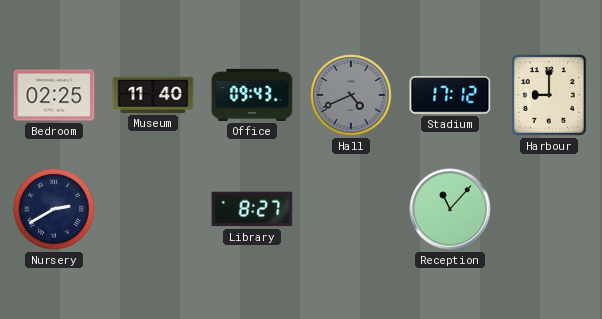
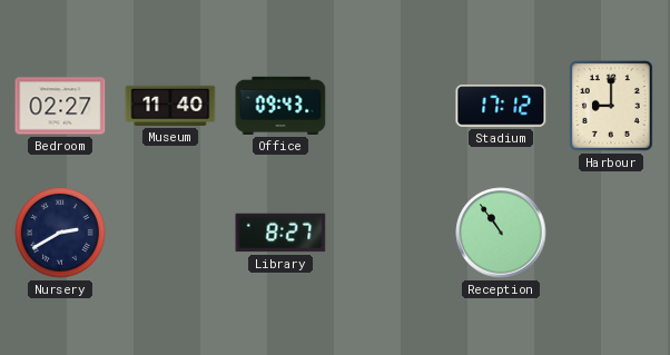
Bedroom: 02:25 -> 02:27 (60, 106)
Hall: 4:41 -> none (351, 95)
Reception: 11:07 -> 10:54 (501, 233)
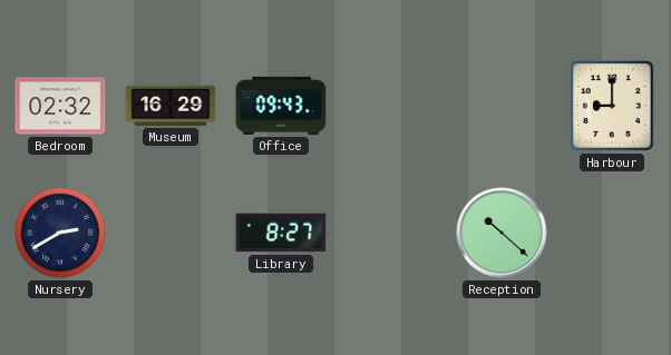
Bedroom: 02:27 -> 02:32 (60, 106)
Museum: 11:40 -> 16:29 (171, 106)
Stadium: 17:12 -> none (501, 106)
Reception: 10:54 -> 10:22 (502, 233)
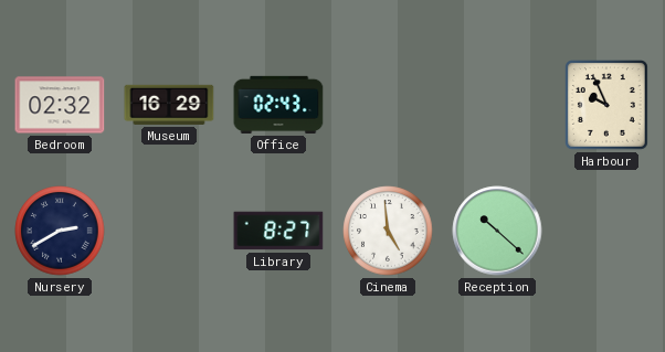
Office: 09:43 -> 02:43 (278, 105)
Harbour: 9:00 -> 9:56 (608, 106)
Cinema: none -> 4:59 (388, 231)
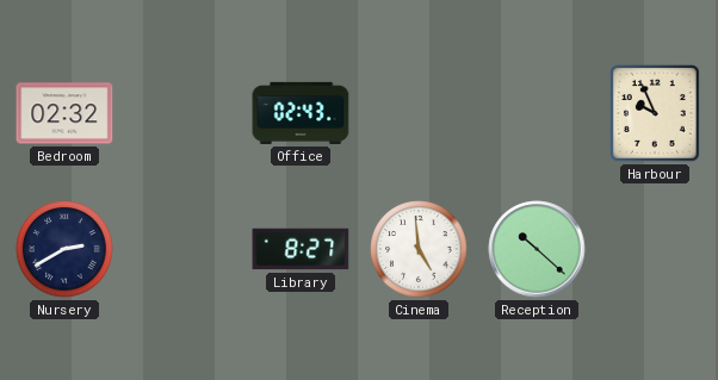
Museum: 16:29 -> none (169, 105)
